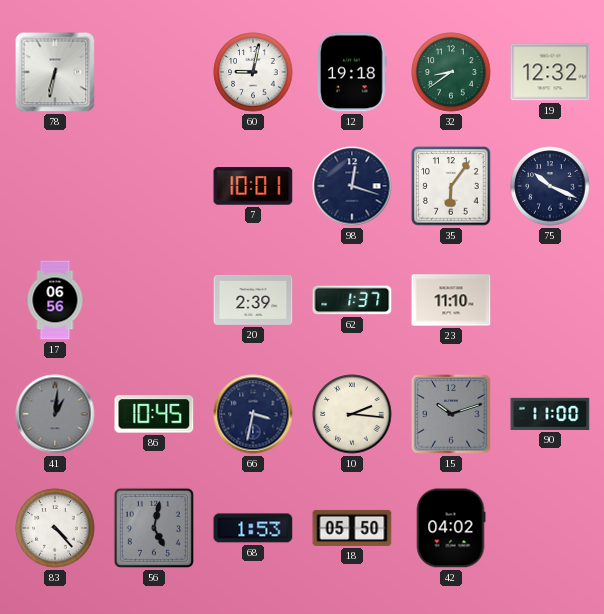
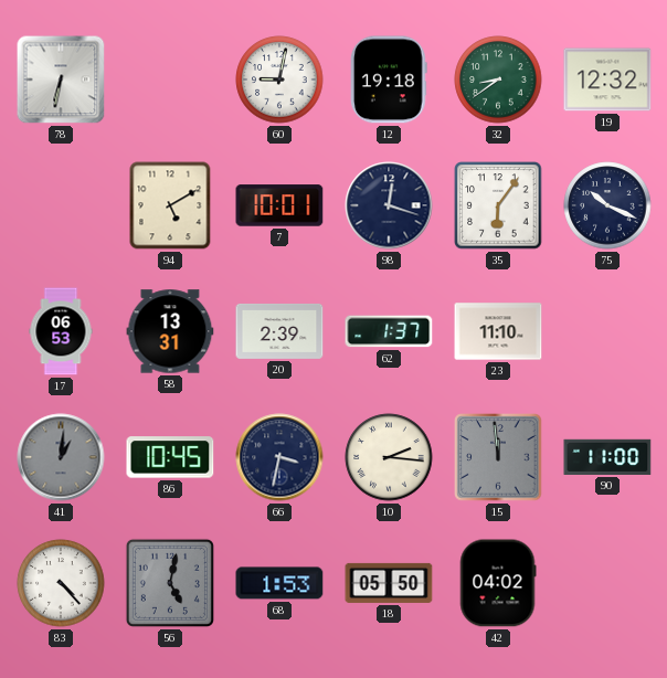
94: none -> 5:10 (170, 205)
17: 06:56 -> 06:53 (61, 331)
58: none -> 13:31 (170, 331)
15: 10:12 -> 11:59 (498, 457)
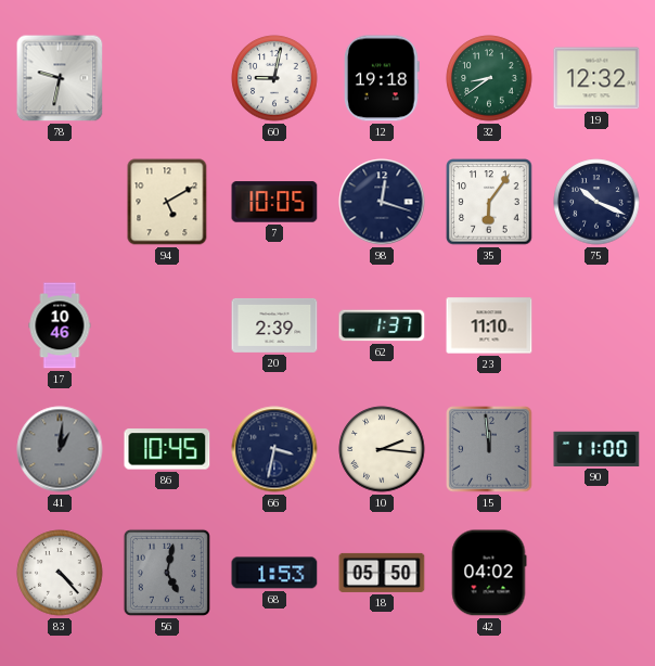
78: 6:32 -> 9:32 (60, 78)
7: 10:01 -> 10:05 (274, 202)
17: 06:53 -> 10:46 (60, 325)
58: 13:31 -> none (170, 331)
